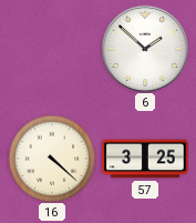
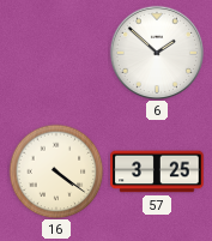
16: 4:22 -> 4:21 (56, 171)
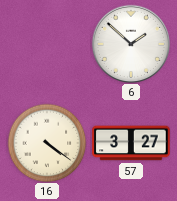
57: 3:25 -> 3:27 (131, 143)
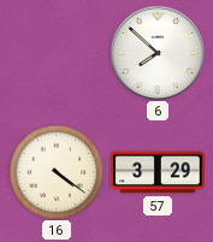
6: 1:52 -> 7:52 (158, 53)
57: 3:27 -> 3:29 (158, 172)
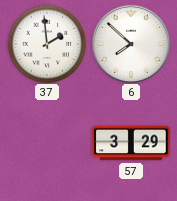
37: none -> 1:59 (47, 44)
16: 4:21 -> none (57, 172)
